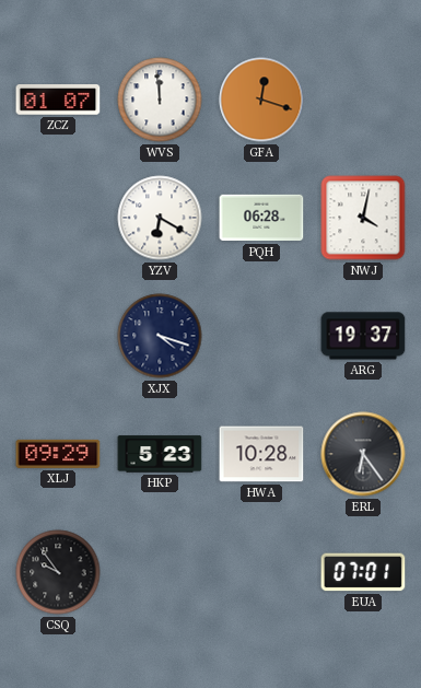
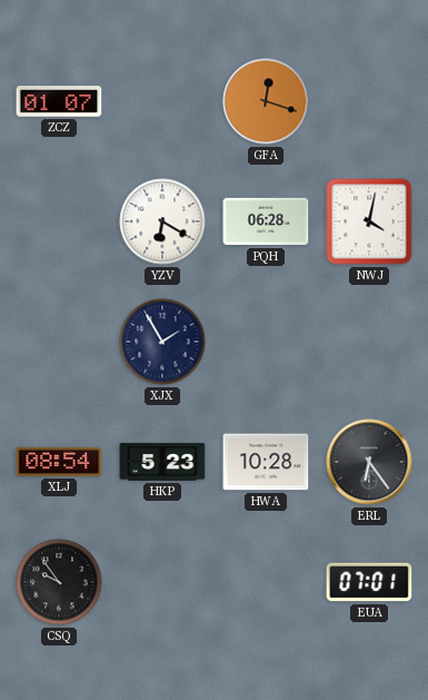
WVS: 11:59 -> none (160, 100)
XJX: 4:18 -> 1:55 (162, 342)
ARG: 19:37 -> none (363, 336)
XLJ: 09:29 -> 08:54 (59, 462)
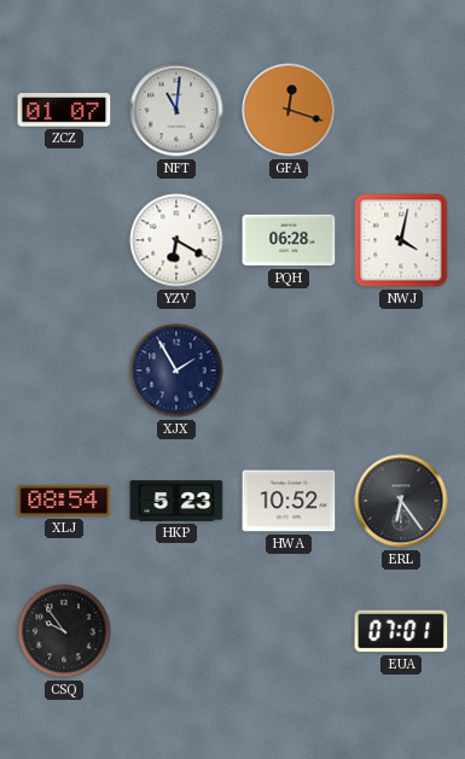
NFT: none -> 11:01 (176, 110)
HWA: 10:28 -> 10:52 (289, 501)
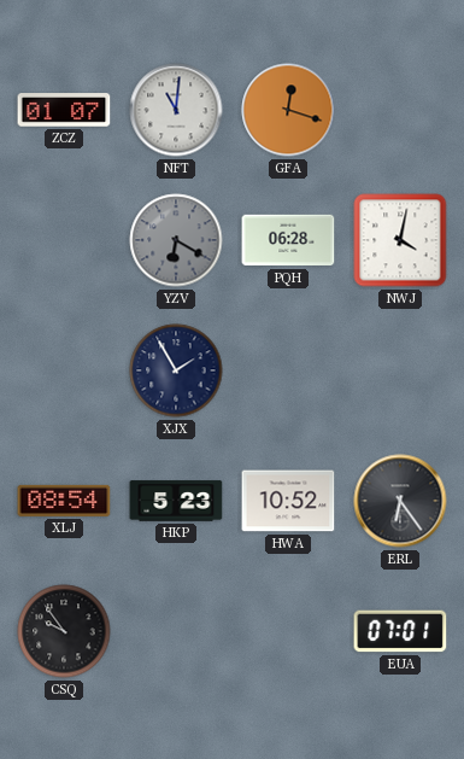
YZV dial: white -> grey (176, 240)
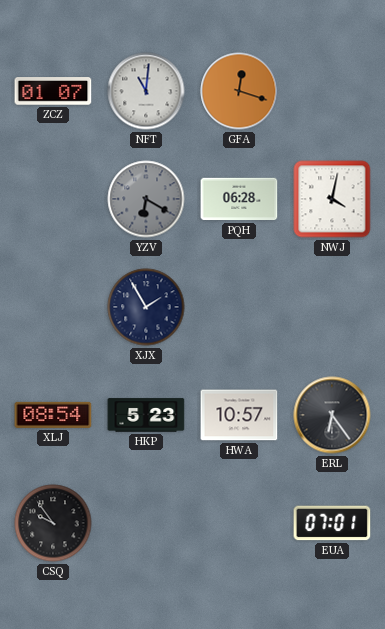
HWA: 10:52 -> 10:57 (239, 415)
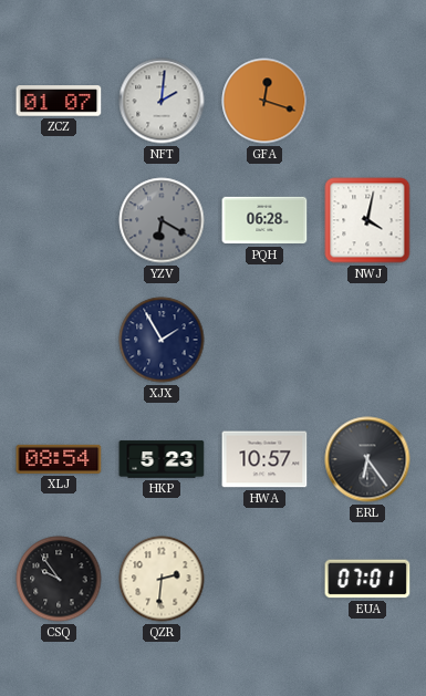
NFT: 11:01 -> 2:01 (162, 101)
QZR: none -> 2:31 (162, 579)
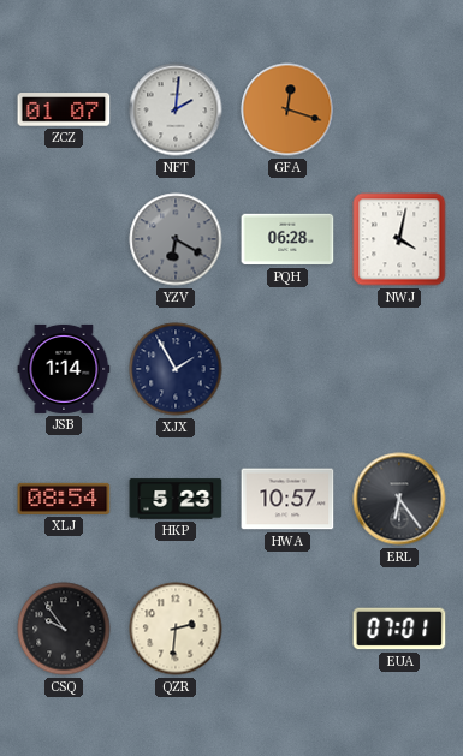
JSB: none -> 1:14 (64, 369)
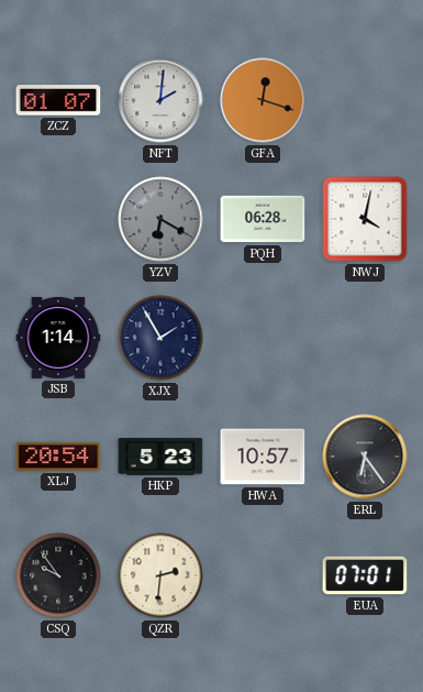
XLJ: 08:54 -> 20:54 (58, 457)
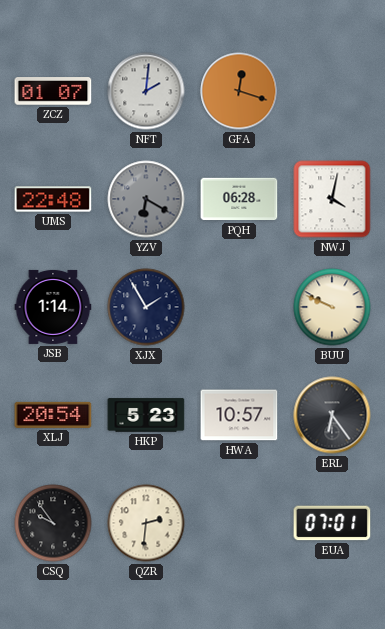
UMS: none -> 22:48 (53, 199)
BUU: none -> 9:49 (332, 307)
